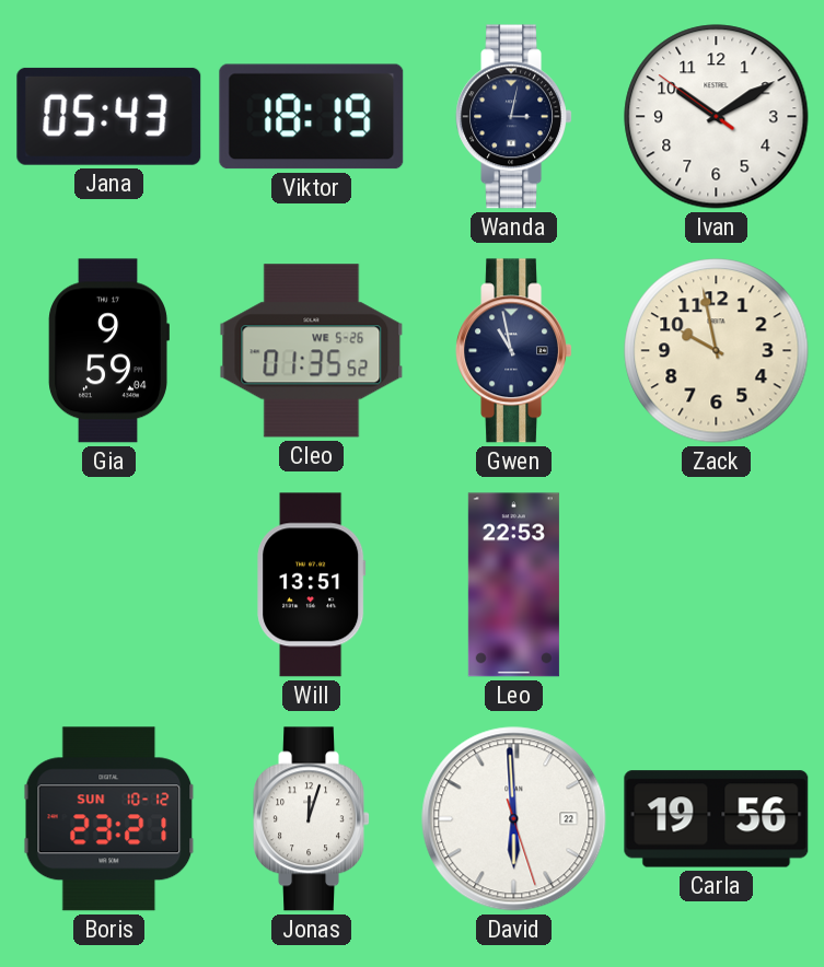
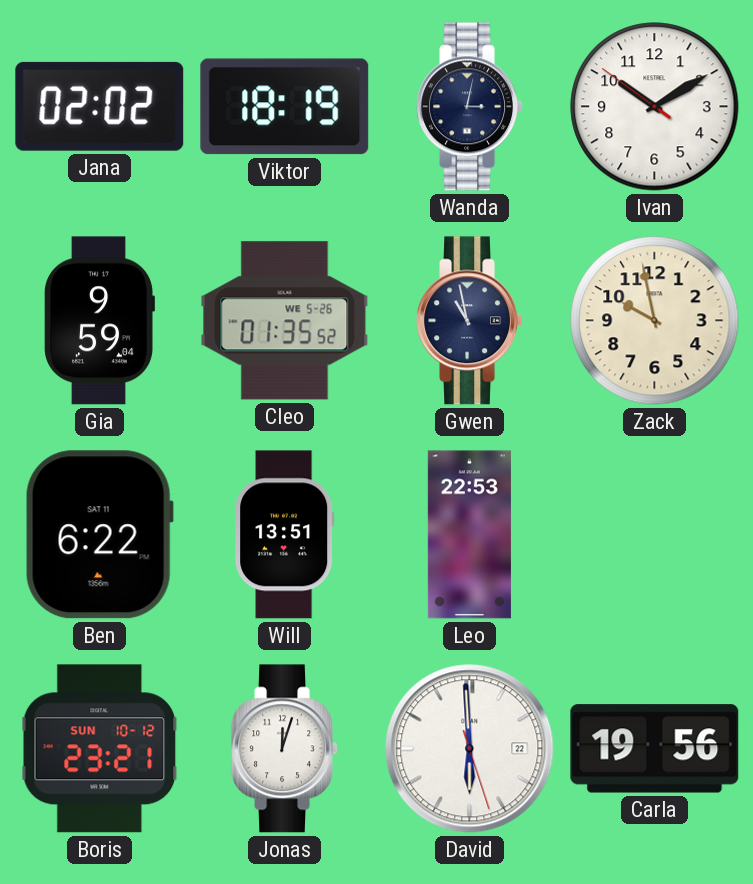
Jana: 05:43 -> 02:02 (100, 106)
Ben: none -> 6:22 (99, 535)
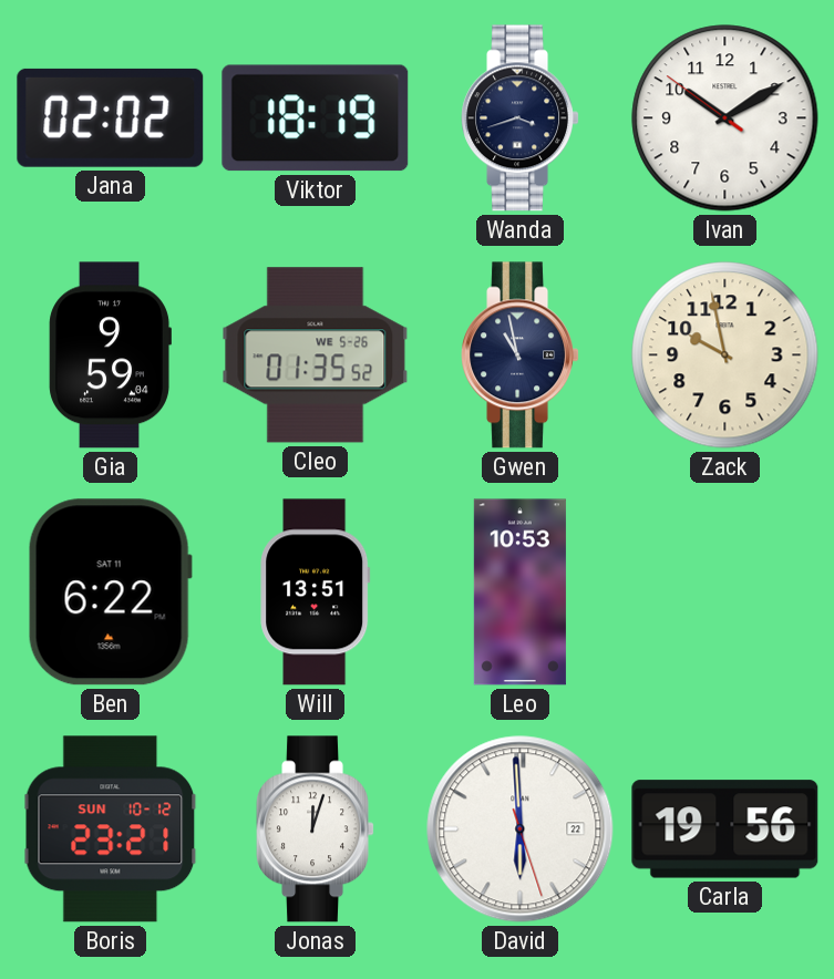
Wanda: 3:02 -> 3:42 (519, 118)
Leo: 22:53 -> 10:53 (519, 592)
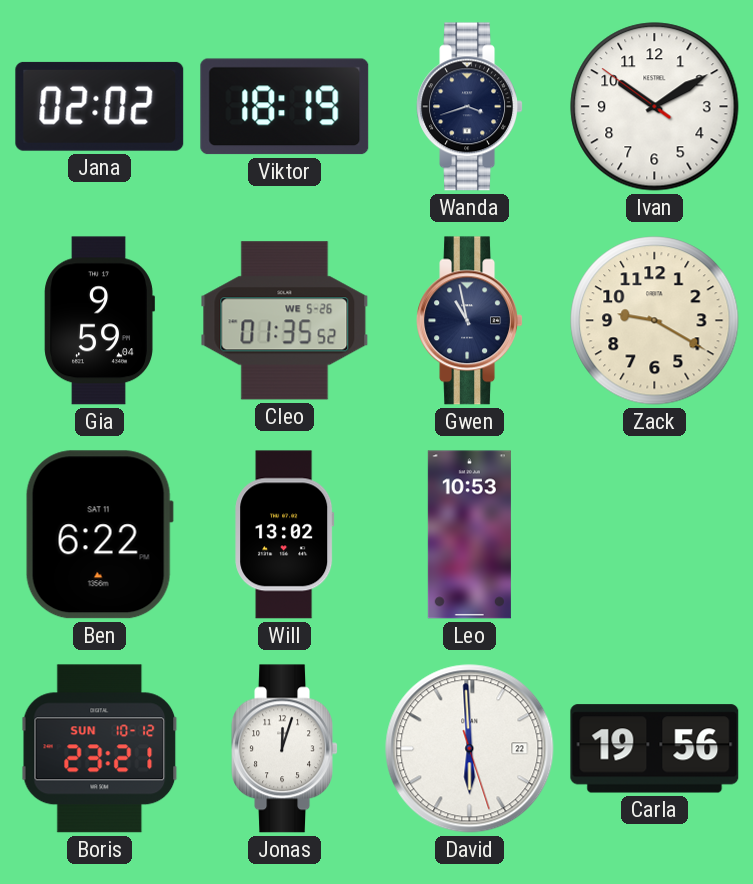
Zack: 9:58 -> 9:20 (655, 321)
Will: 13:51 -> 13:02 (285, 535)
